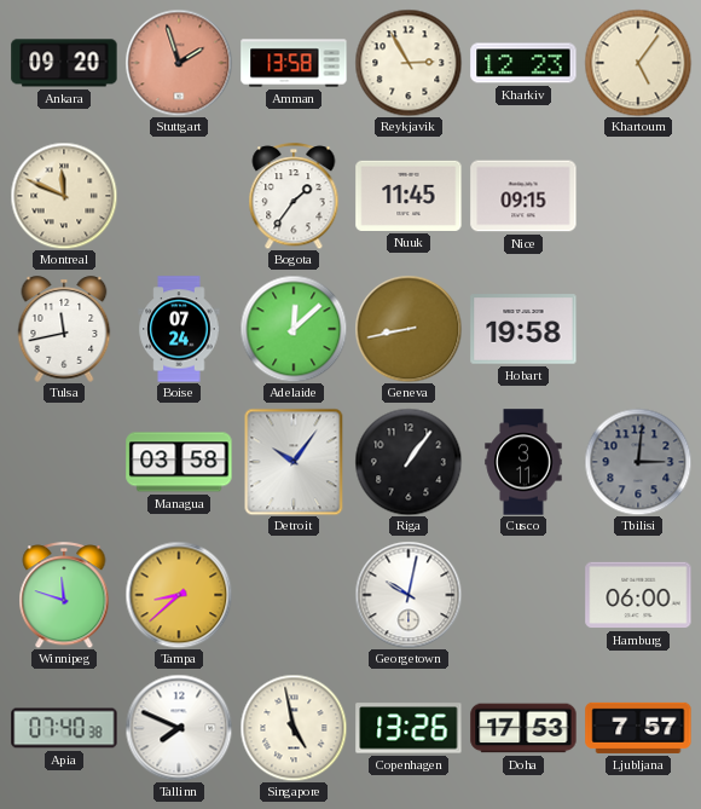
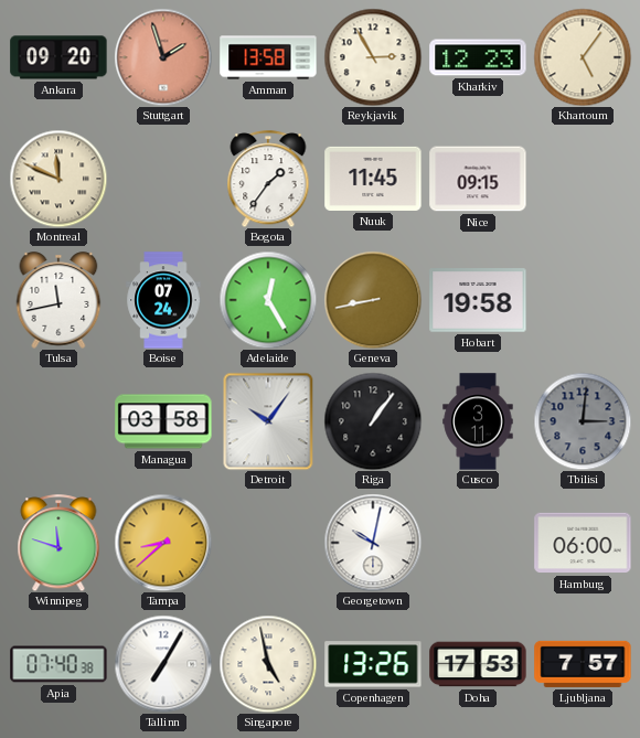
Adelaide: 12:08 -> 12:25 (268, 300)
Tallinn: 7:49 -> 7:05 (163, 664)
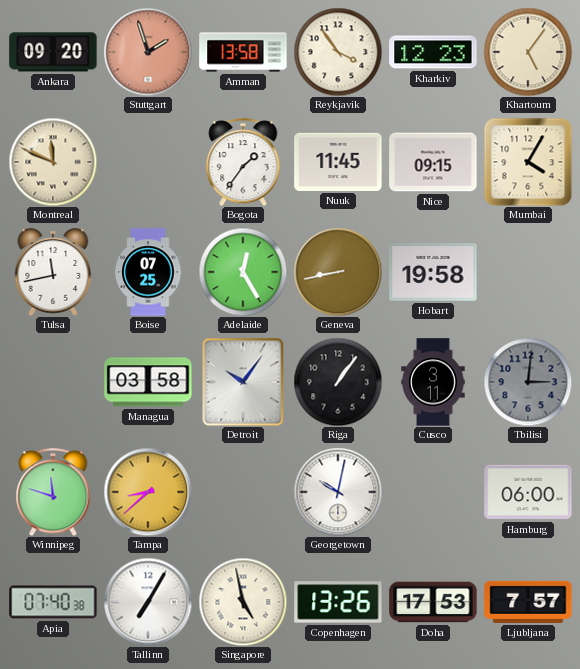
Reykjavik: 2:55 -> 3:54 (338, 52)
Mumbai: none -> 4:05 (528, 162)
Boise: 07:24 -> 07:25 (148, 272)
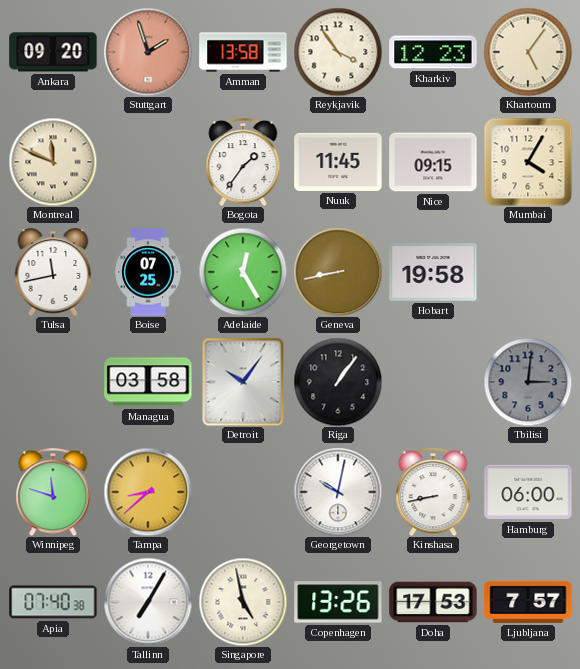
Cusco: 3:11 -> none (433, 382)
Kinshasa: none -> 8:43 (433, 492)
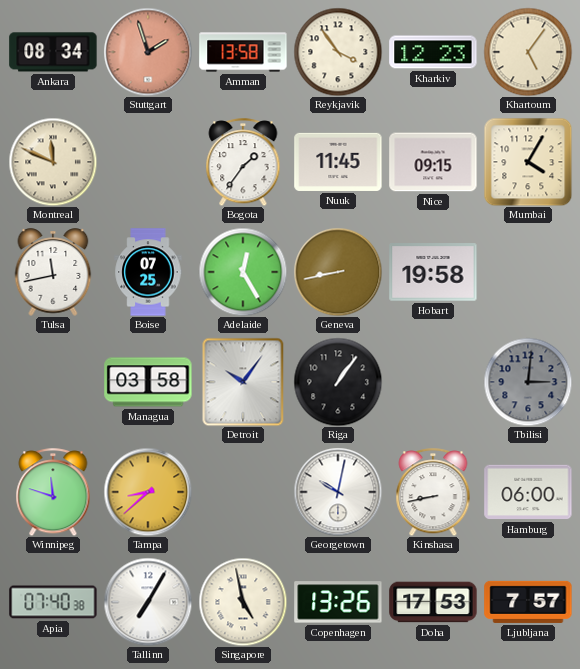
Ankara: 09:20 -> 08:34 (53, 52)
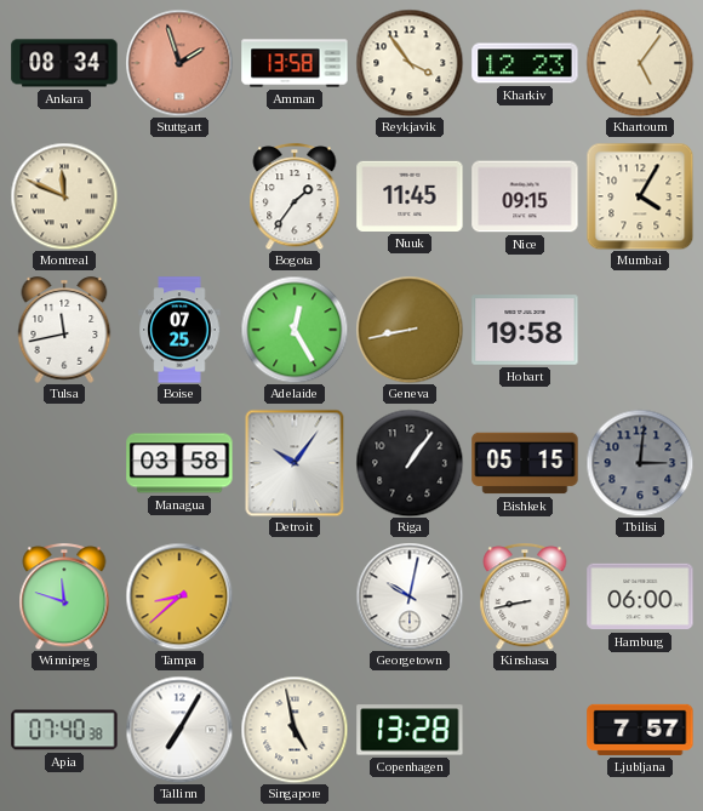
Bishkek: none -> 05:15 (525, 463)
Copenhagen: 13:26 -> 13:28 (410, 730)
Doha: 17:53 -> none (433, 602)
